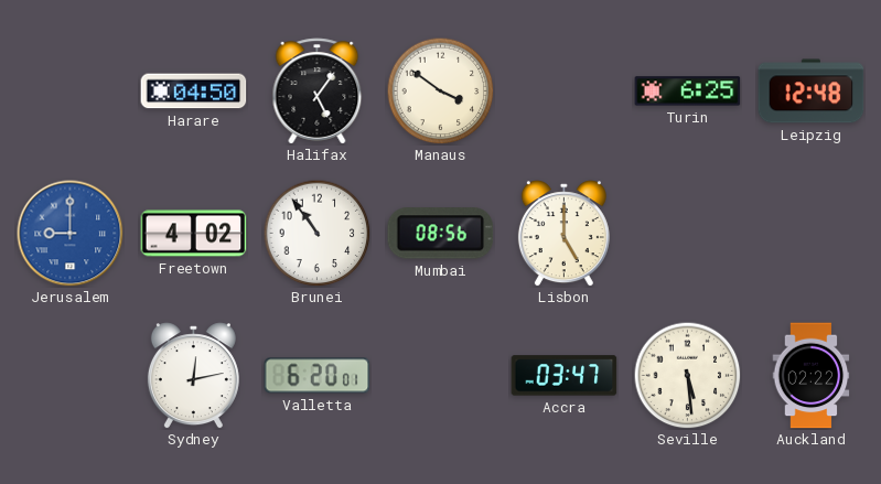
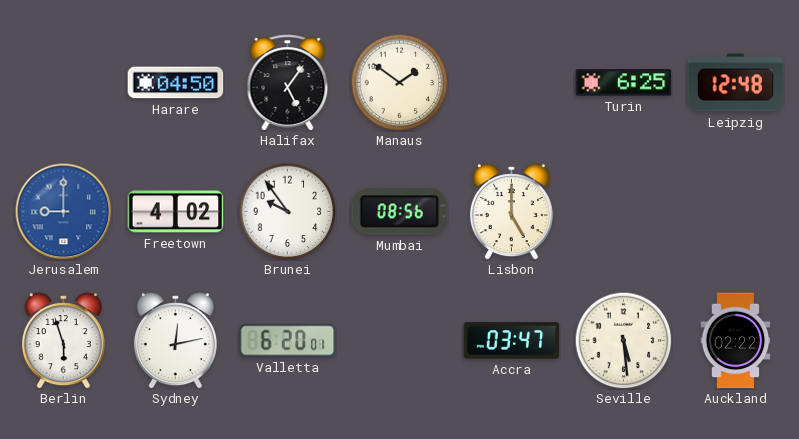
Manaus: 3:51 -> 1:51 (399, 82)
Brunei: 10:54 -> 9:54 (287, 211)
Berlin: none -> 5:57 (63, 341)
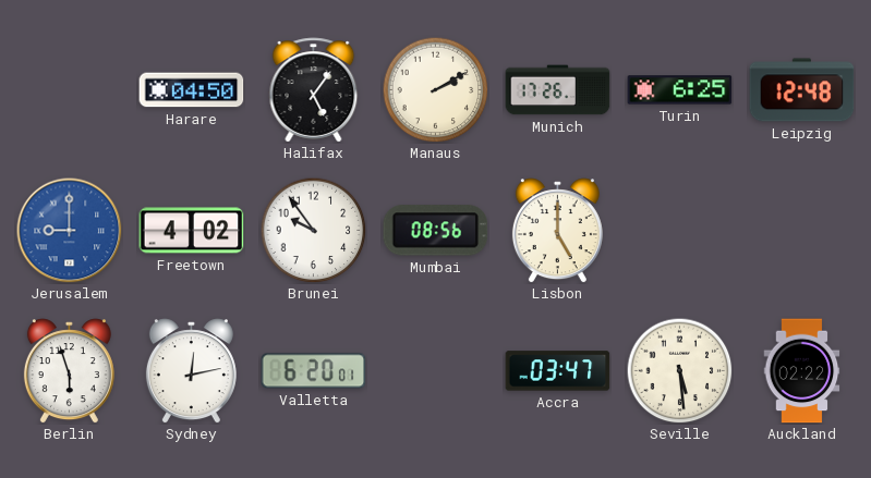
Manaus: 1:51 -> 2:10 (435, 89)
Munich: none -> 17:26 (558, 90)
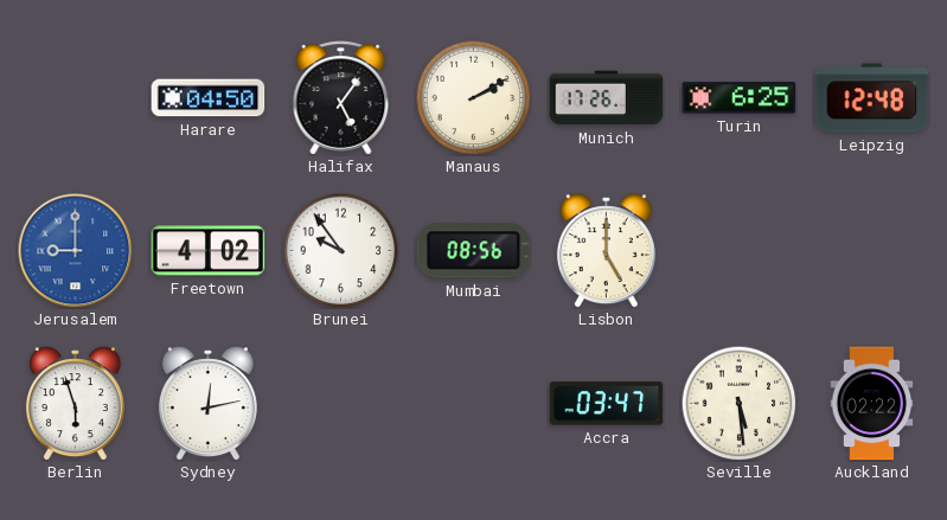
Valletta: 6:20 -> none (314, 371)
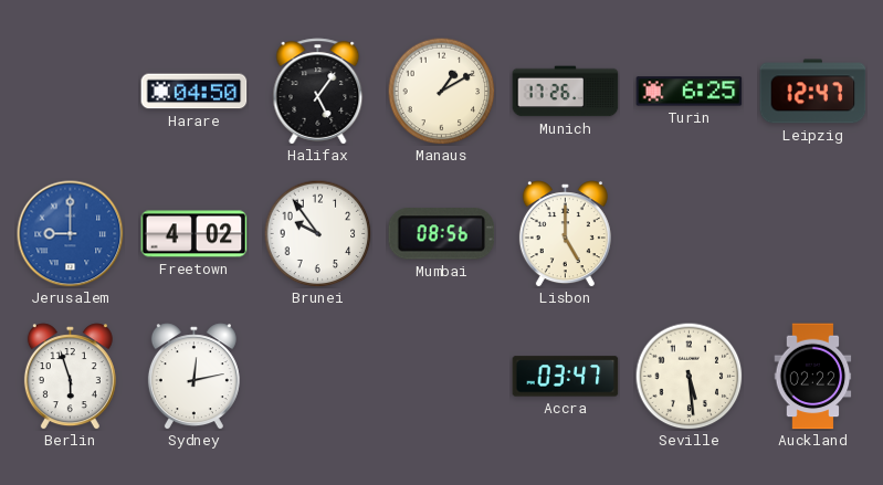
Manaus: 2:10 -> 1:10 (441, 91)
Leipzig: 12:48 -> 12:47 (813, 92)
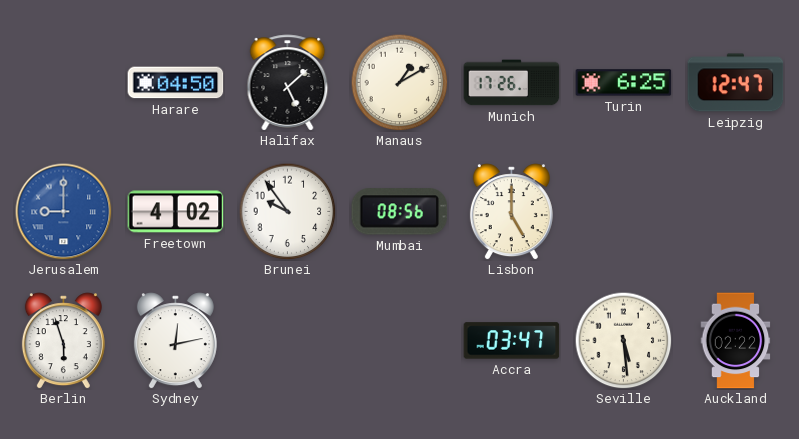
Halifax: 5:06 -> 5:08 (288, 83)
